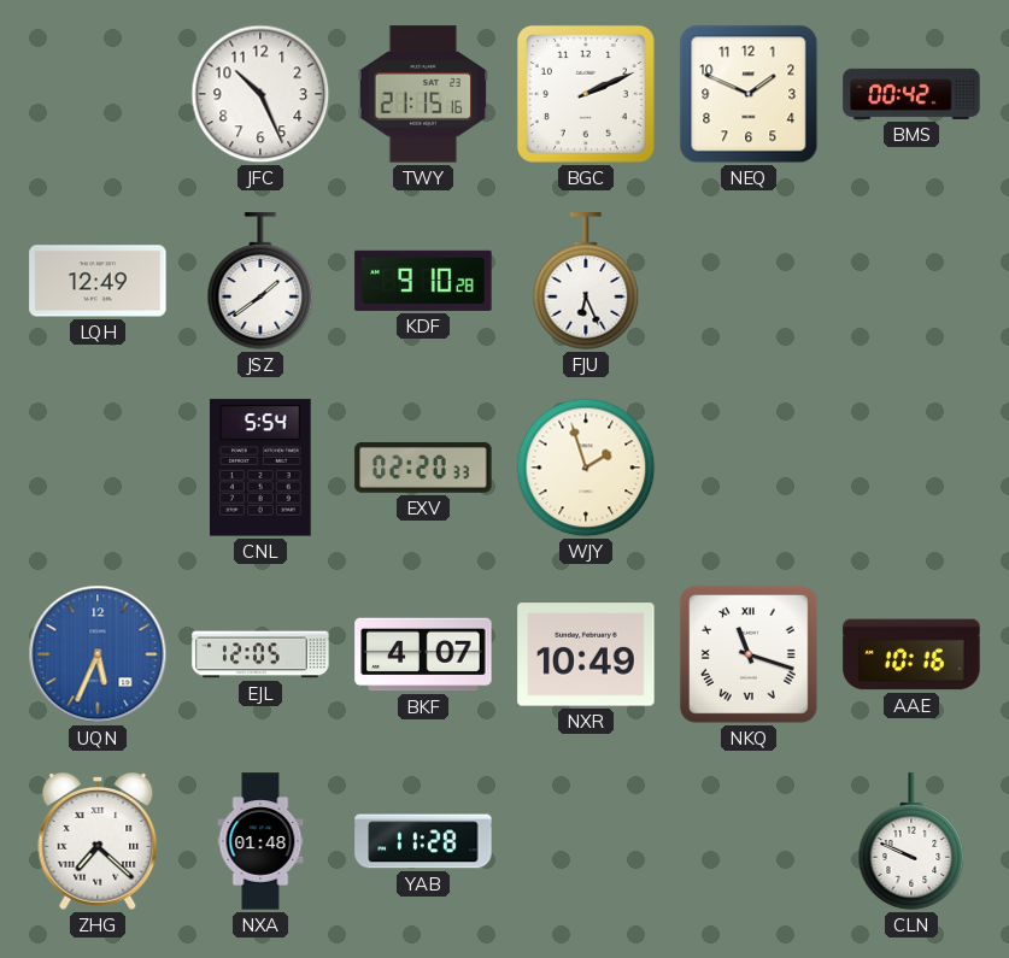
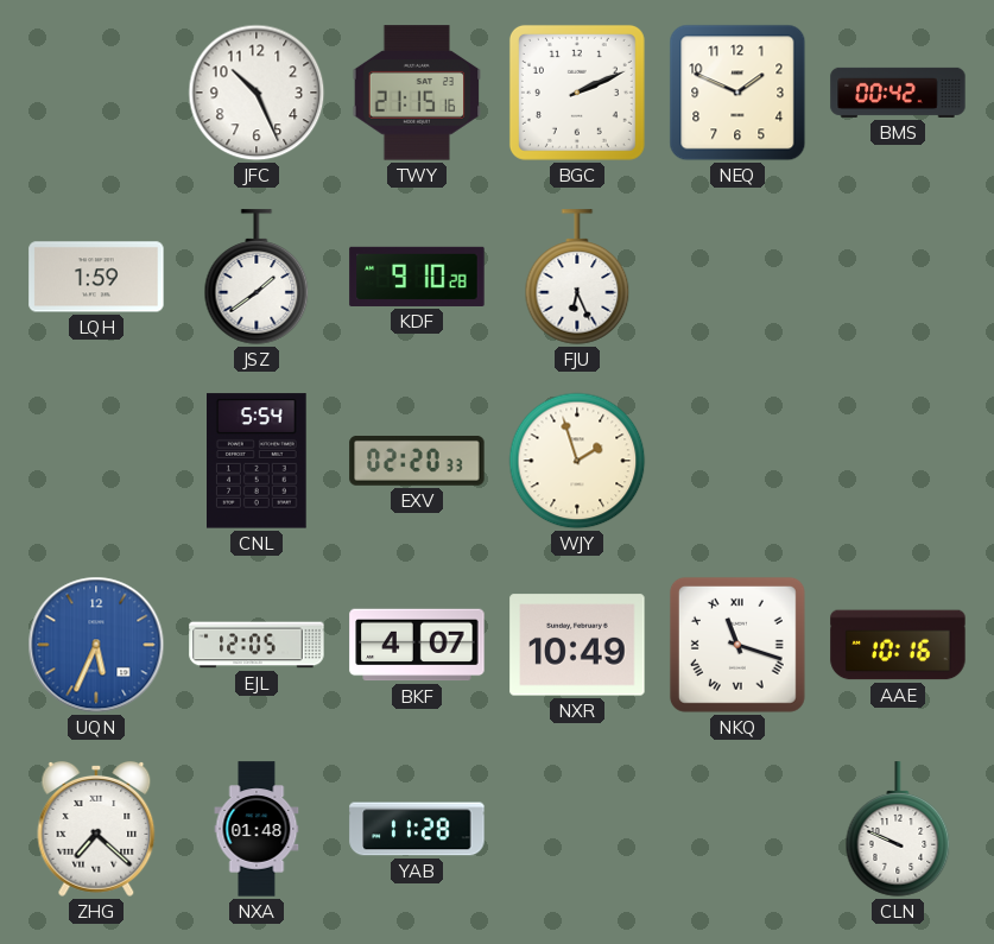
LQH: 12:49 -> 1:59 (96, 277)
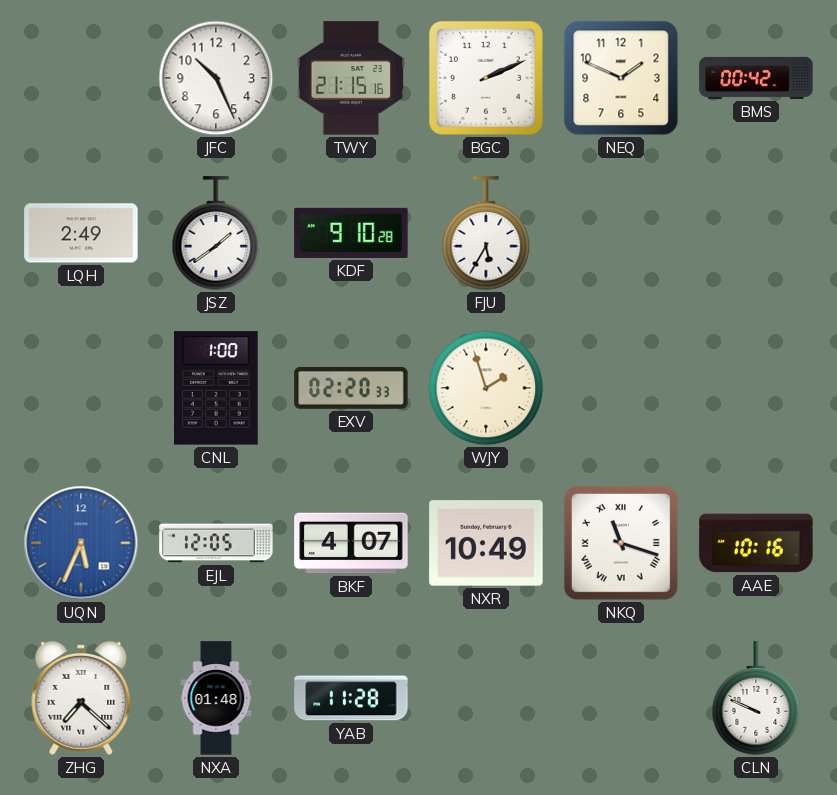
LQH: 1:59 -> 2:49 (81, 233)
FJU: 6:26 -> 5:35 (486, 233)
CNL: 5:54 -> 1:00 (217, 388)
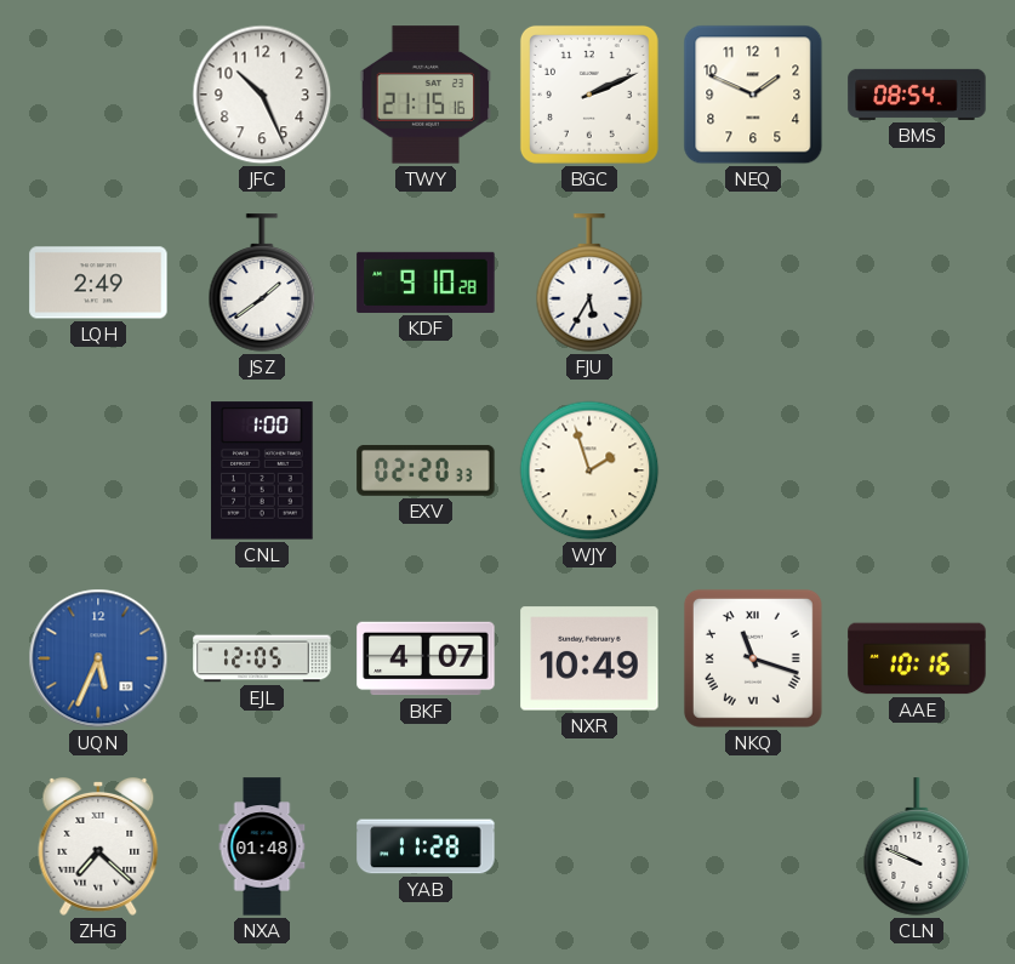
BMS: 00:42 -> 08:54 (917, 95)
